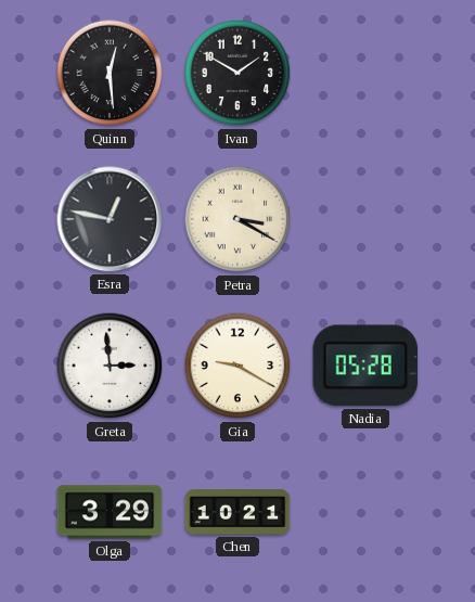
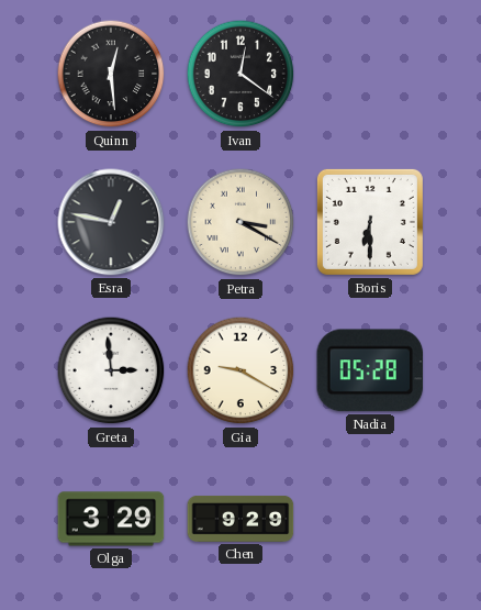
Ivan: 1:50 -> 12:21 (240, 74)
Boris: none -> 6:30 (370, 222)
Chen: 10:21 -> 9:29 (240, 519)
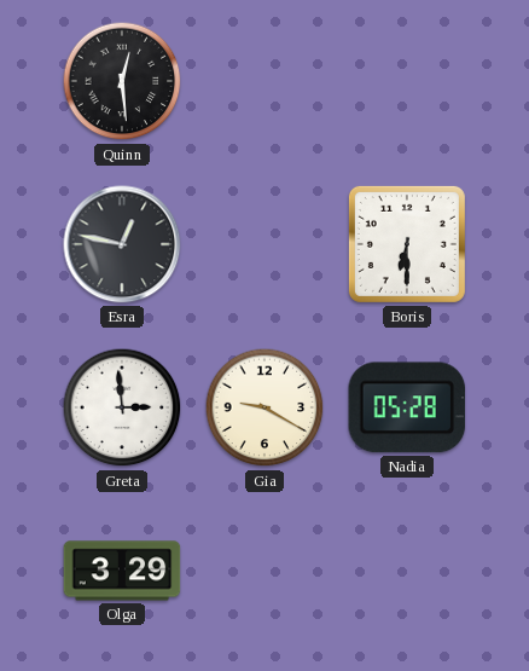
Ivan: 12:21 -> none (240, 74)
Petra: 3:20 -> none (240, 222)
Chen: 9:29 -> none (240, 519)
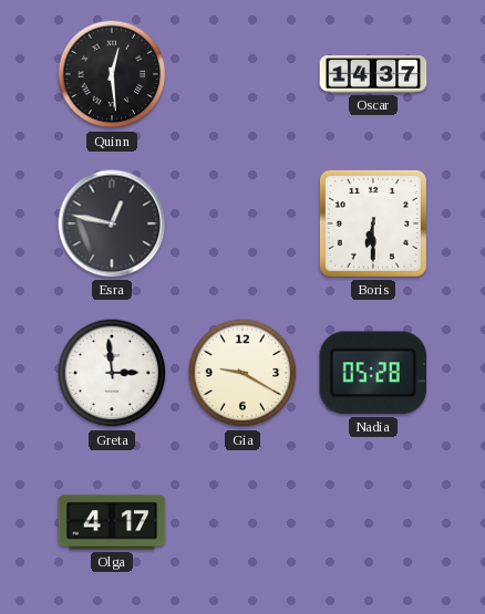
Oscar: none -> 14:37 (373, 75)
Olga: 3:29 -> 4:17 (112, 522)
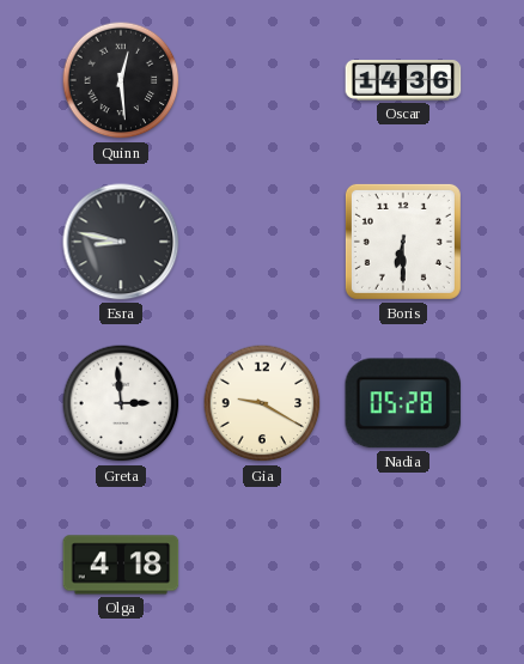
Oscar: 14:37 -> 14:36 (403, 81)
Esra: 12:47 -> 8:47 (121, 242)
Olga: 4:17 -> 4:18 (121, 565)
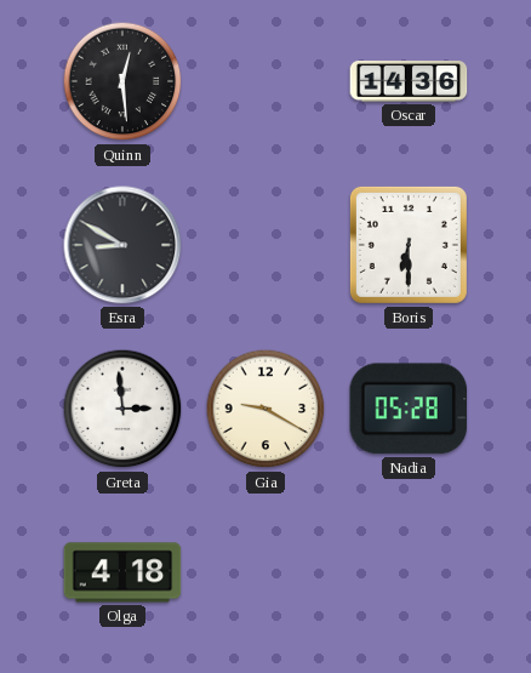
Esra: 8:47 -> 8:50 (122, 245)
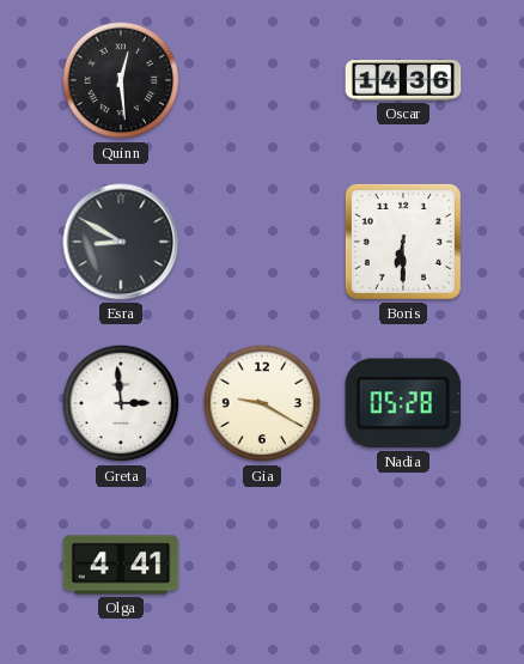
Olga: 4:18 -> 4:41 (121, 565)
